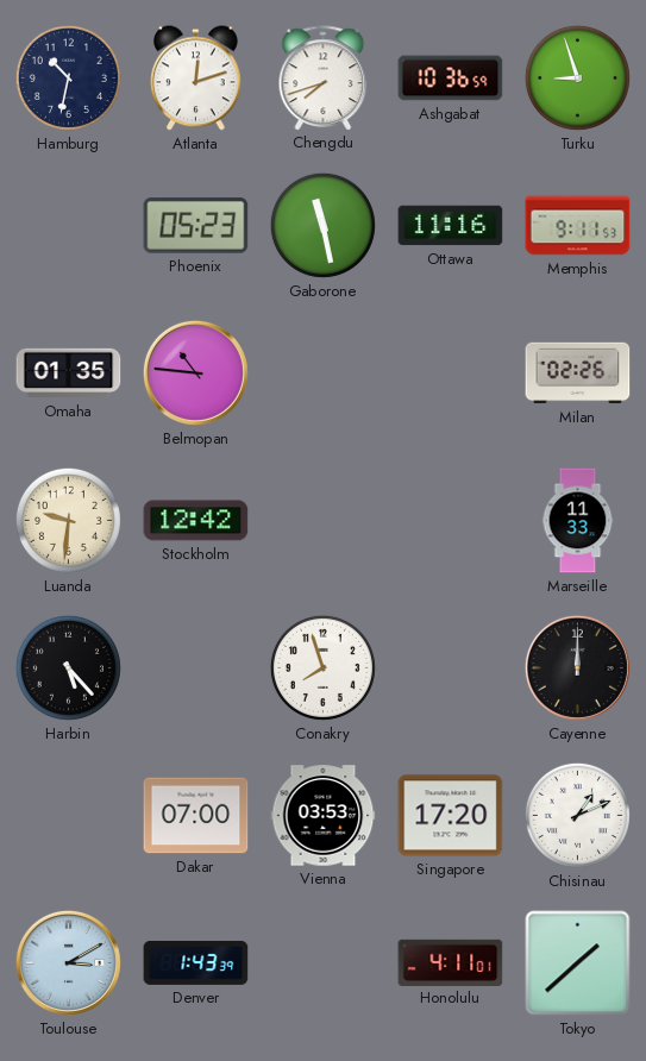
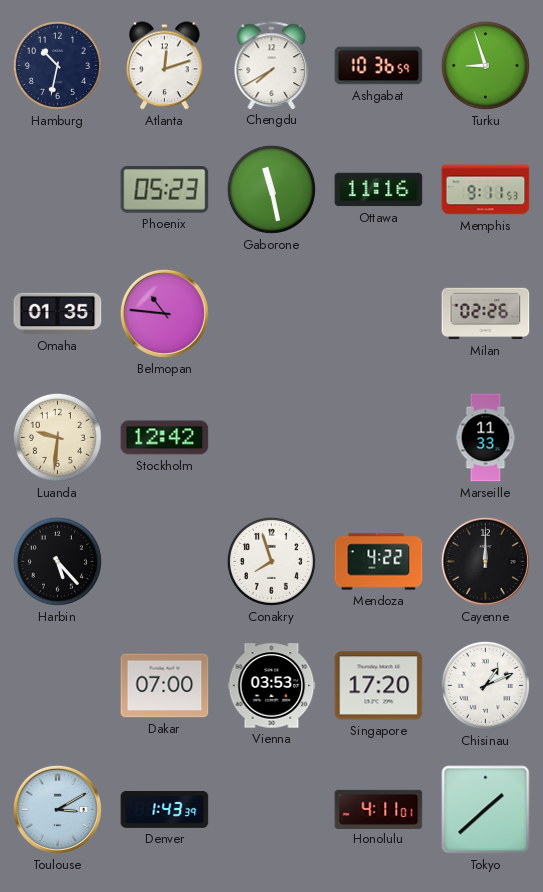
Chengdu: 7:42 -> 7:40 (272, 65)
Mendoza: none -> 4:22 (379, 562)
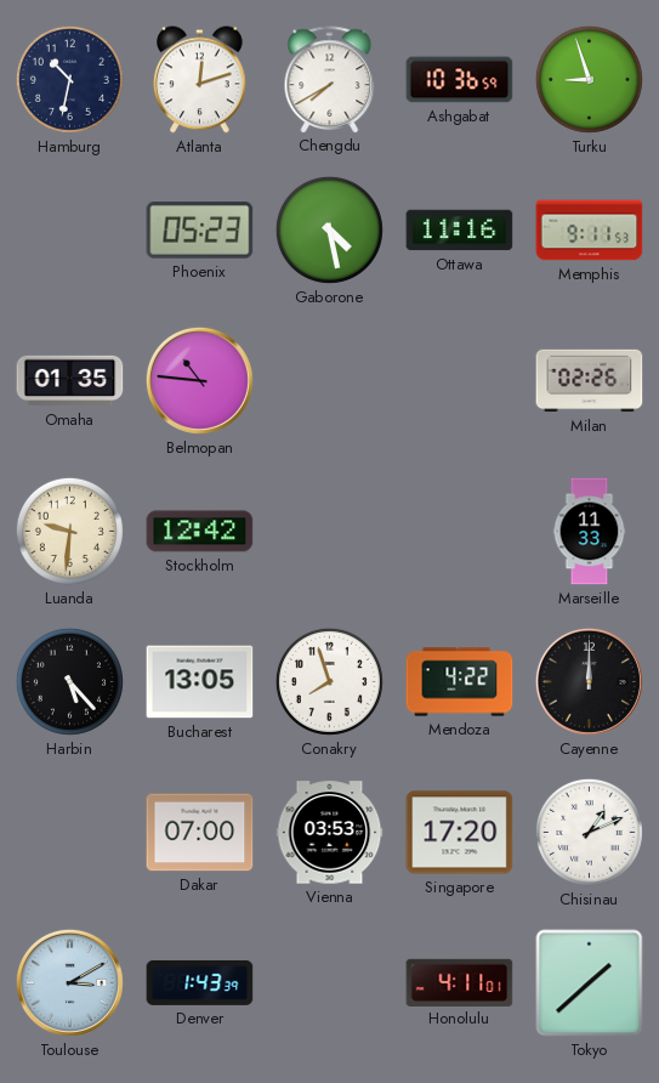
Gaborone: 11:28 -> 4:28 (329, 229)
Bucharest: none -> 13:05 (200, 682)
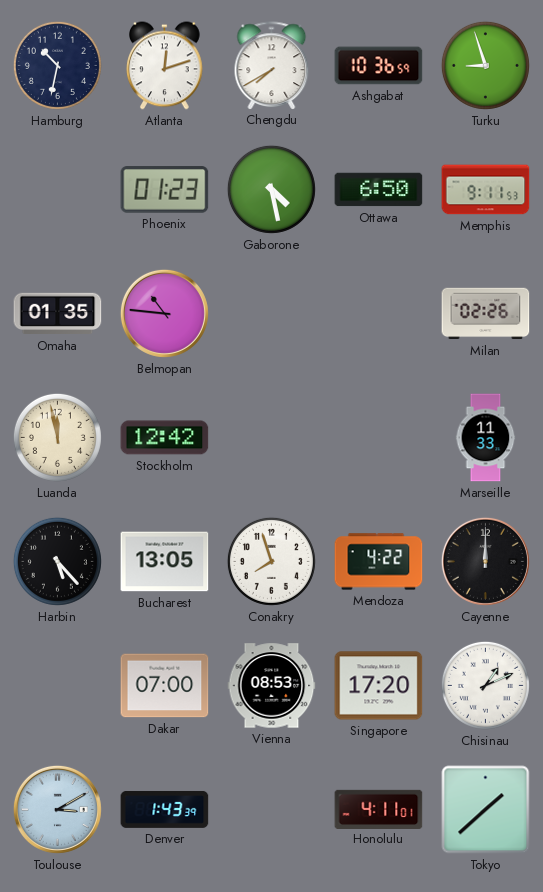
Phoenix: 05:23 -> 01:23 (165, 190)
Ottawa: 11:16 -> 6:50 (379, 190)
Luanda: 9:31 -> 11:58 (57, 437)
Vienna: 03:53 -> 08:53 (272, 686)
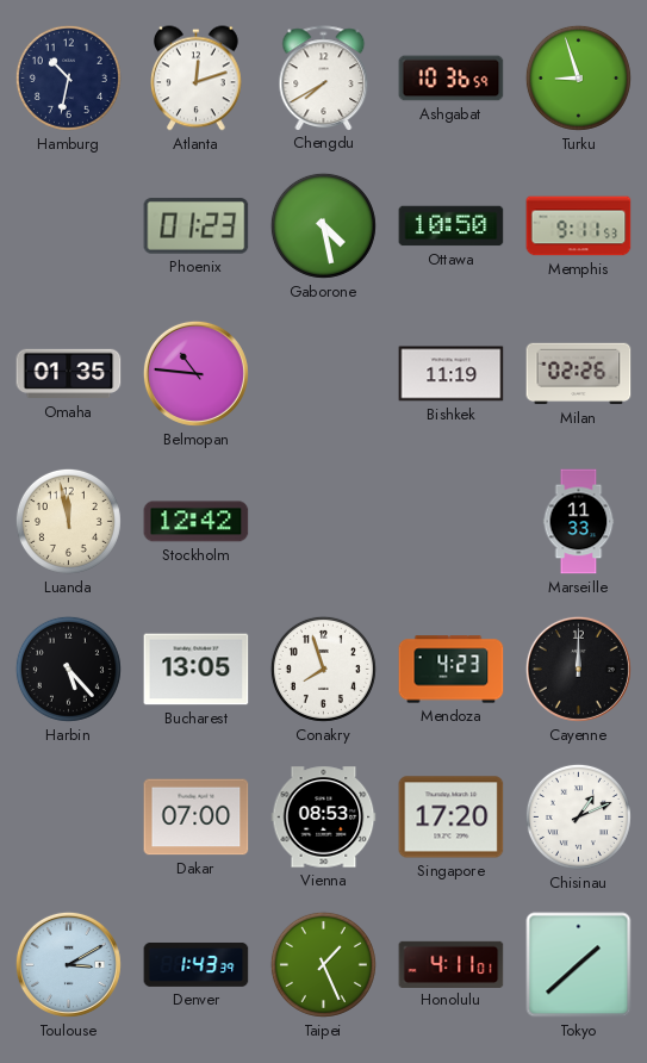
Ottawa: 6:50 -> 10:50 (452, 226)
Bishkek: none -> 11:19 (452, 374)
Mendoza: 4:22 -> 4:23 (452, 670)
Taipei: none -> 1:26 (323, 964)
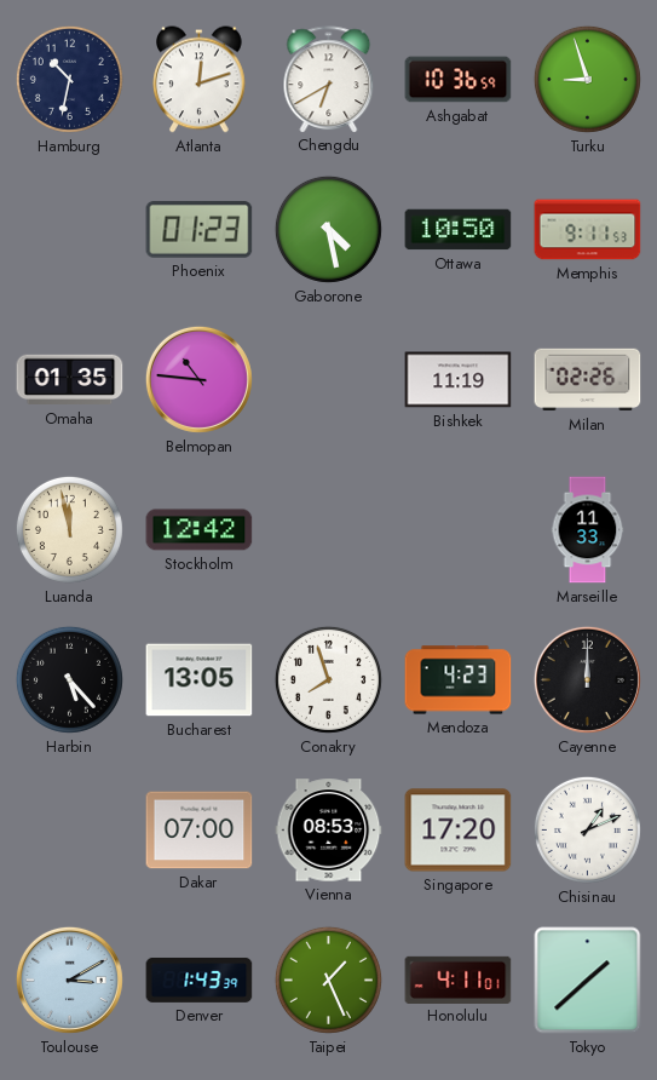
Chengdu: 7:40 -> 6:40 (329, 79)
